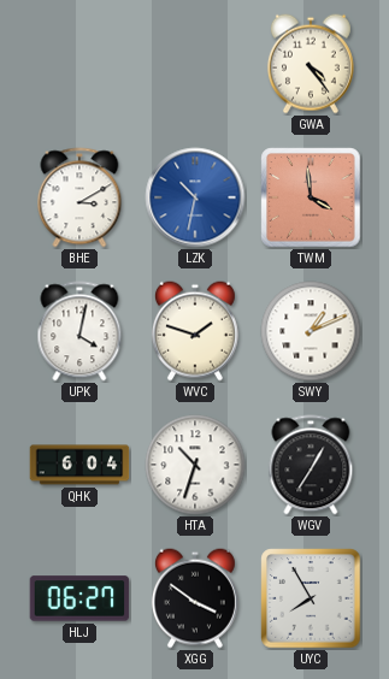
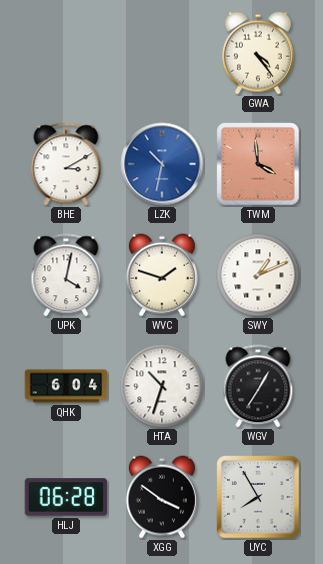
HLJ: 06:27 -> 06:28 (66, 497)
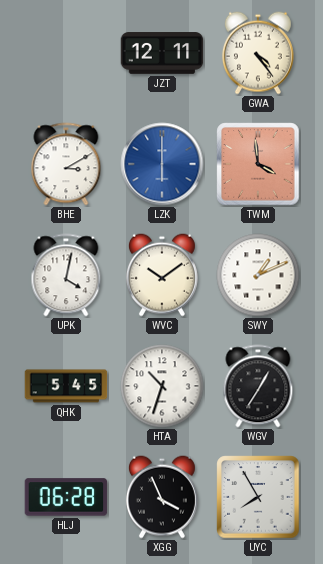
JZT: none -> 12:11 (162, 53)
LZK: 10:32 -> 6:00 (162, 164)
WVC: 1:48 -> 10:09 (162, 275)
QHK: 6:04 -> 5:45 (66, 386)
XGG: 3:51 -> 3:56 (162, 497)
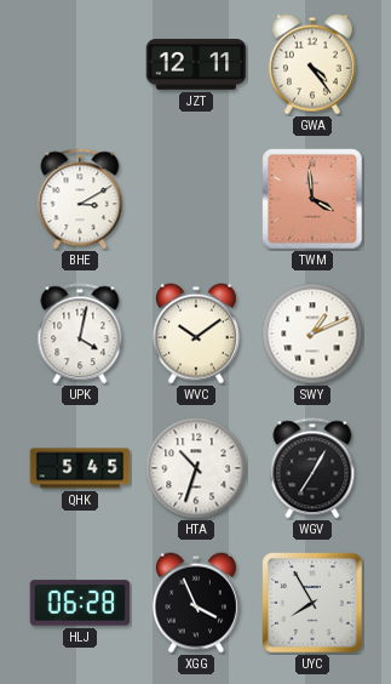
LZK: 6:00 -> none (162, 164)
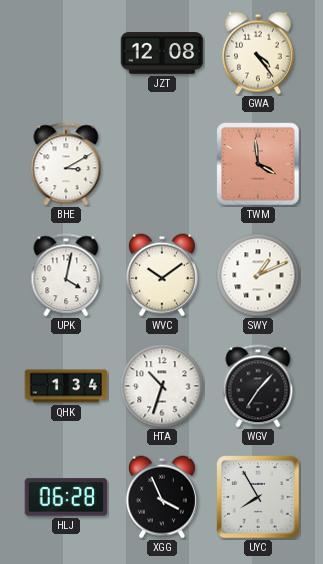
JZT: 12:11 -> 12:08 (162, 53)
QHK: 5:45 -> 1:34 (66, 386)
WGV: 7:05 -> 7:07 (258, 386)
